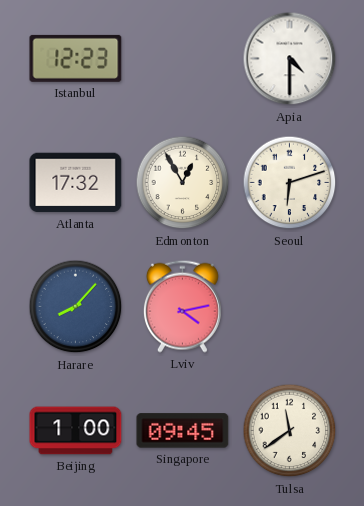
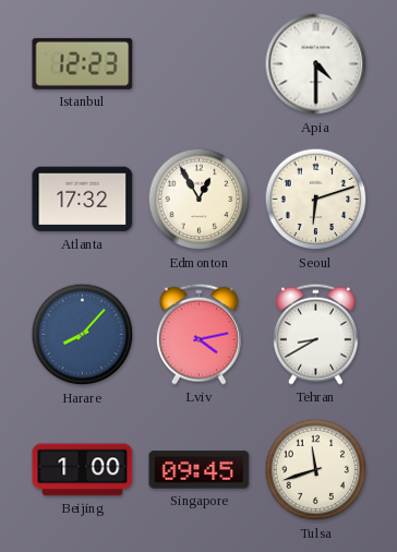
Tehran: none -> 8:40 (315, 334)
Tulsa: 11:39 -> 11:42 (316, 470)
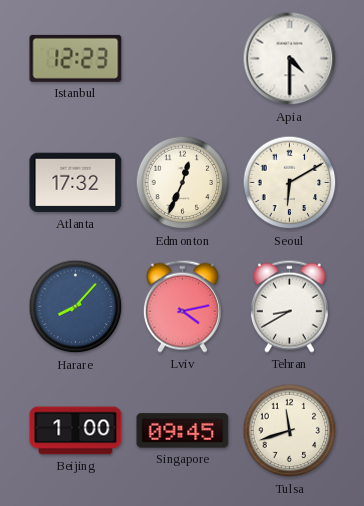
Edmonton: 12:55 -> 12:34 (183, 183)
Seoul: 6:12 -> 6:10 (290, 183)
